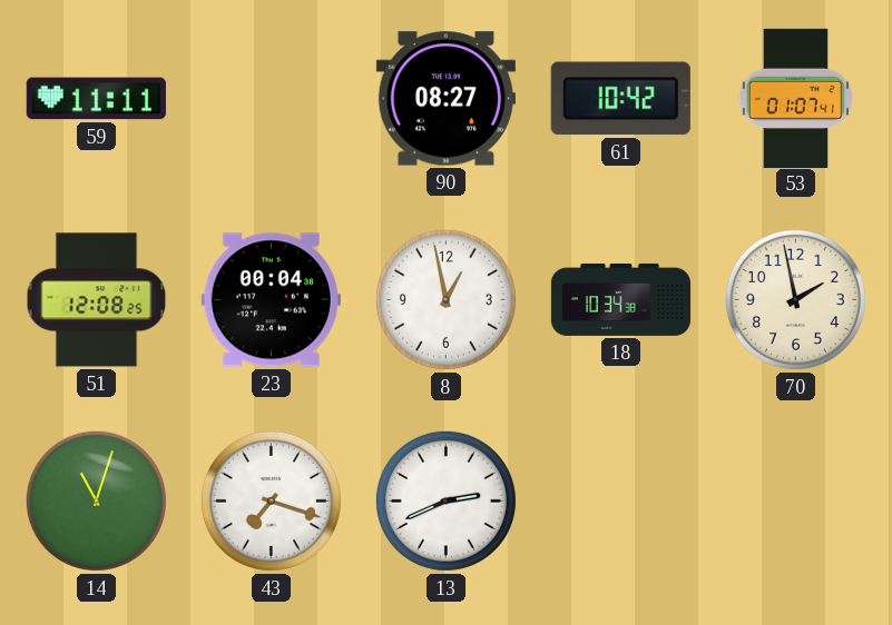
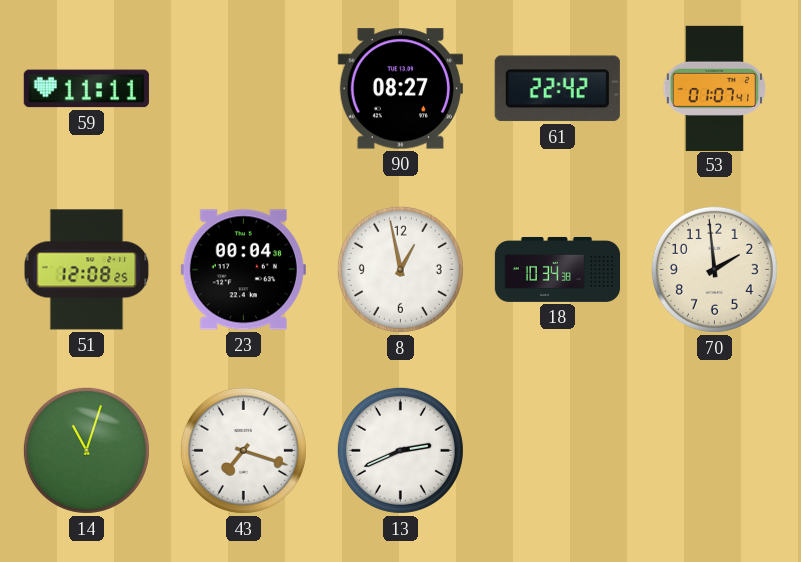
61: 10:42 -> 22:42 (557, 89)
70: 1:58 -> 1:59 (714, 269)
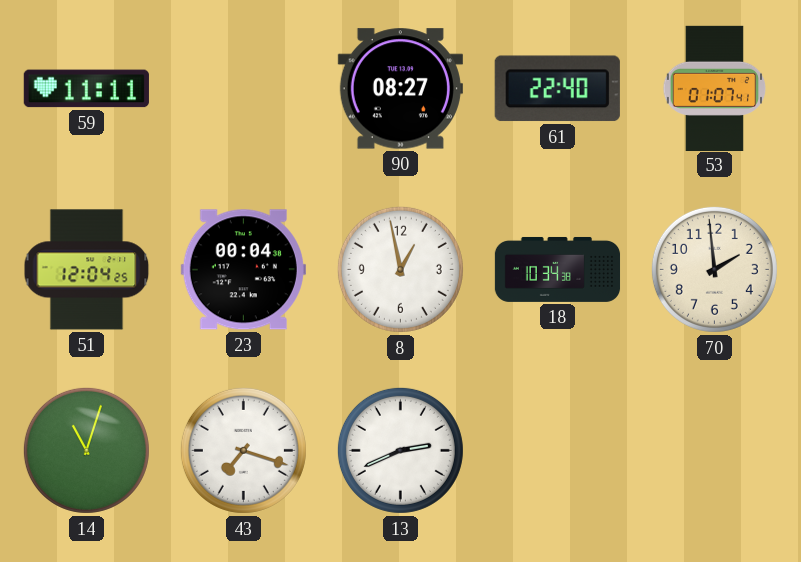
61: 22:42 -> 22:40 (557, 89)
51: 12:08 -> 12:04 (87, 270)
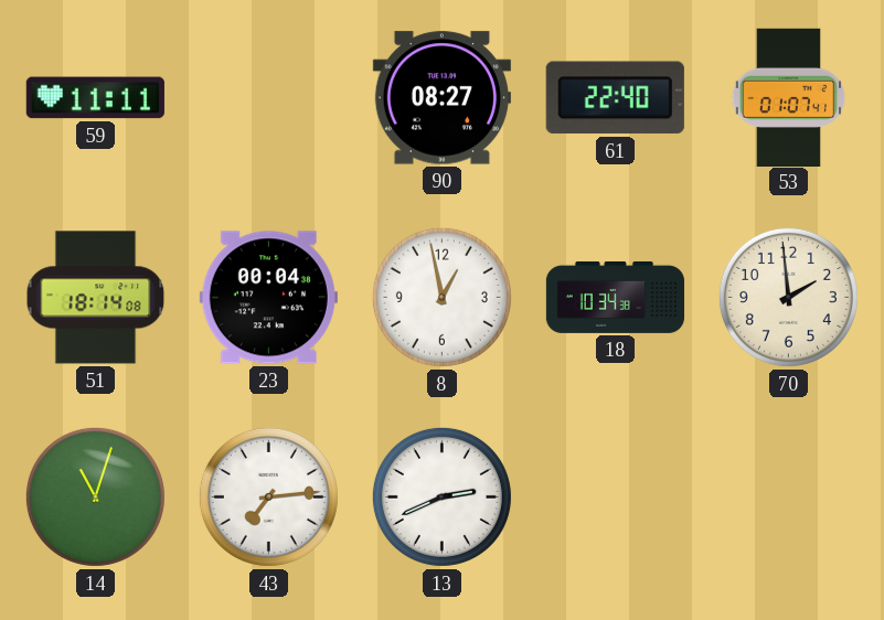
51: 12:04 -> 18:14 (96, 298)
43: 7:18 -> 7:14 (268, 496)
